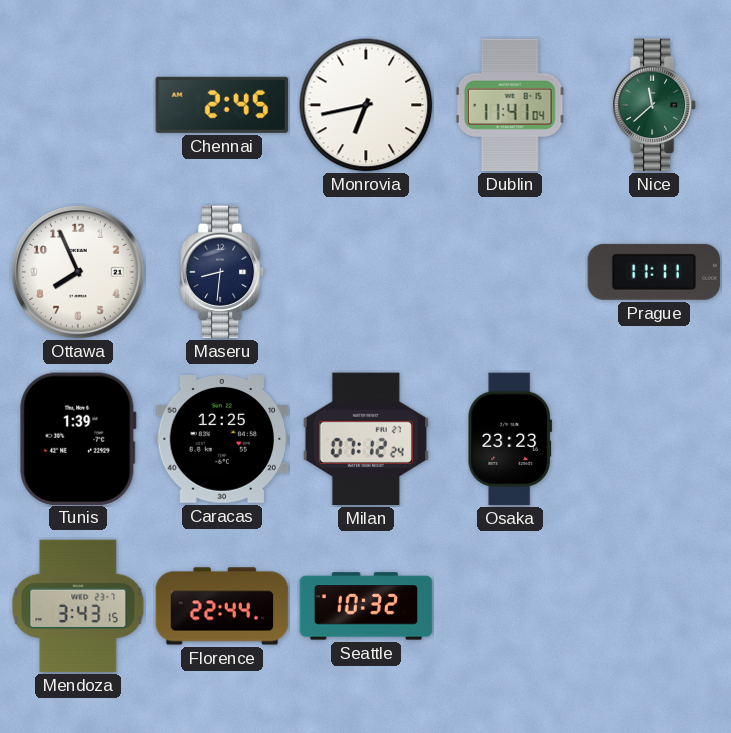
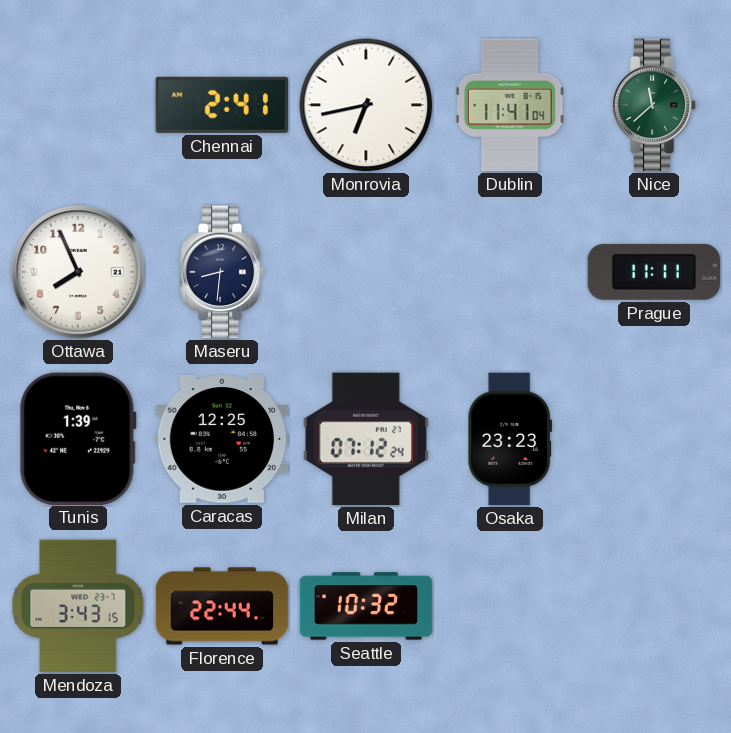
Chennai: 2:45 -> 2:41 (222, 105)
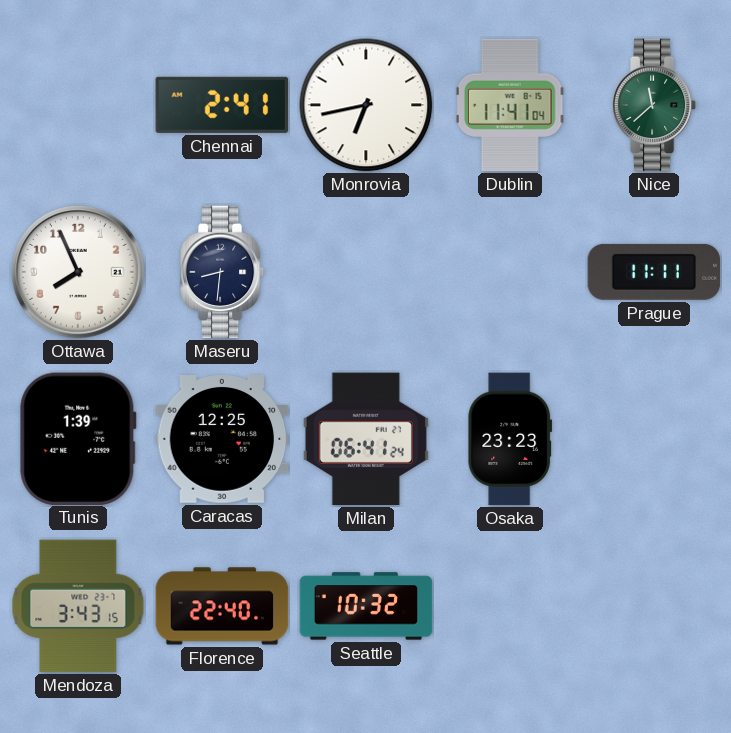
Milan: 07:12 -> 06:41 (366, 439)
Florence: 22:44 -> 22:40 (222, 606)
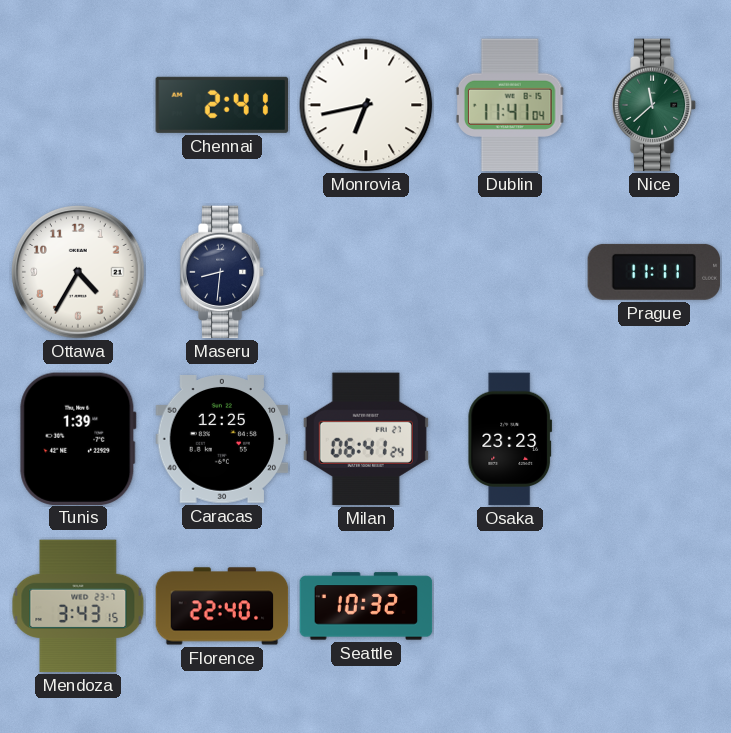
Ottawa: 7:56 -> 4:35 (78, 272)
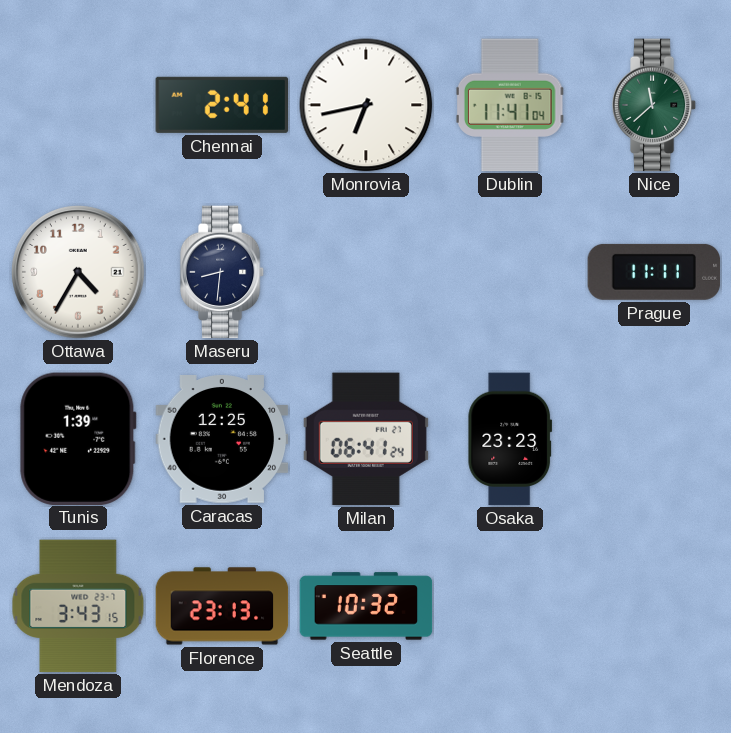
Florence: 22:40 -> 23:13 (222, 606)
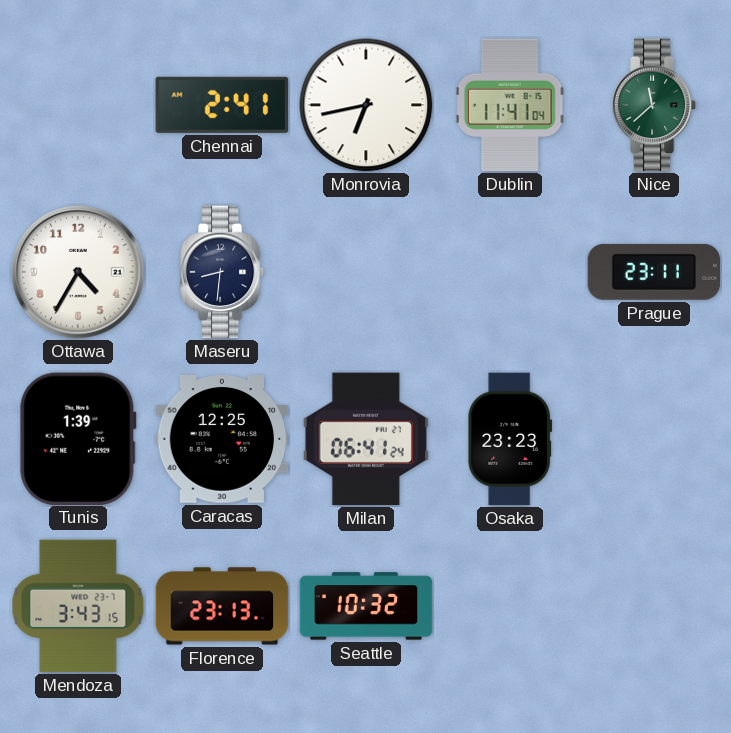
Prague: 11:11 -> 23:11 (654, 272)
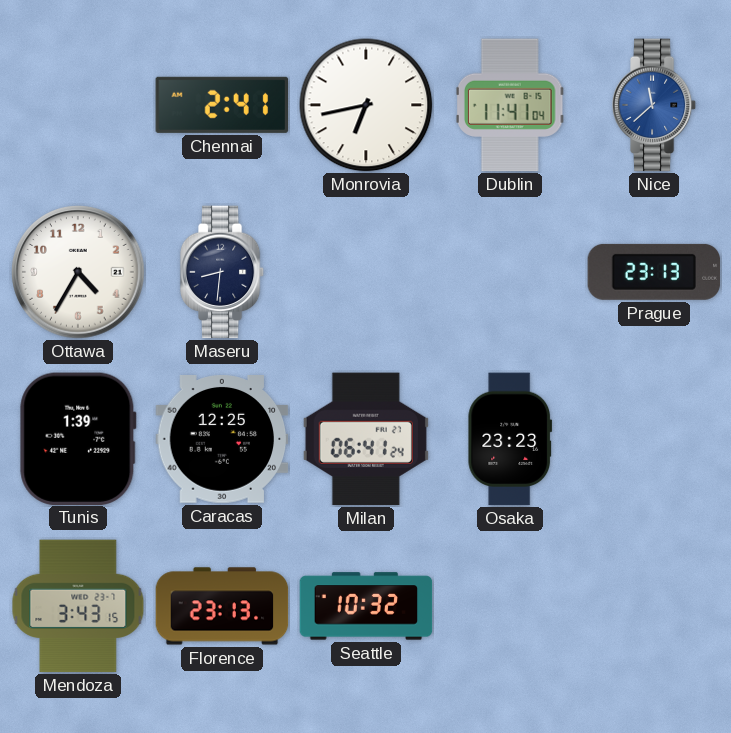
Nice dial: green -> blue (654, 105)
Prague: 23:11 -> 23:13 (654, 272)
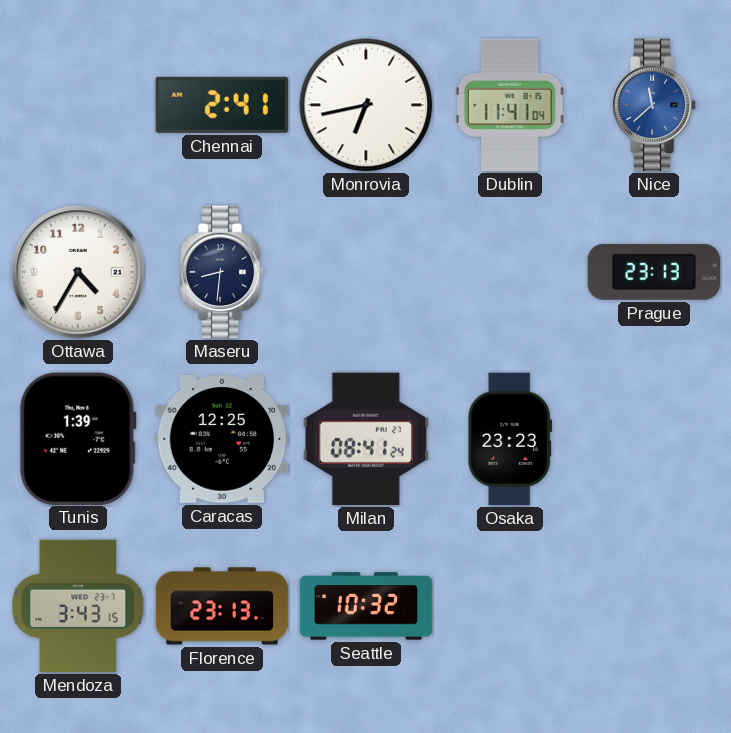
Milan: 06:41 -> 08:41 (366, 439)
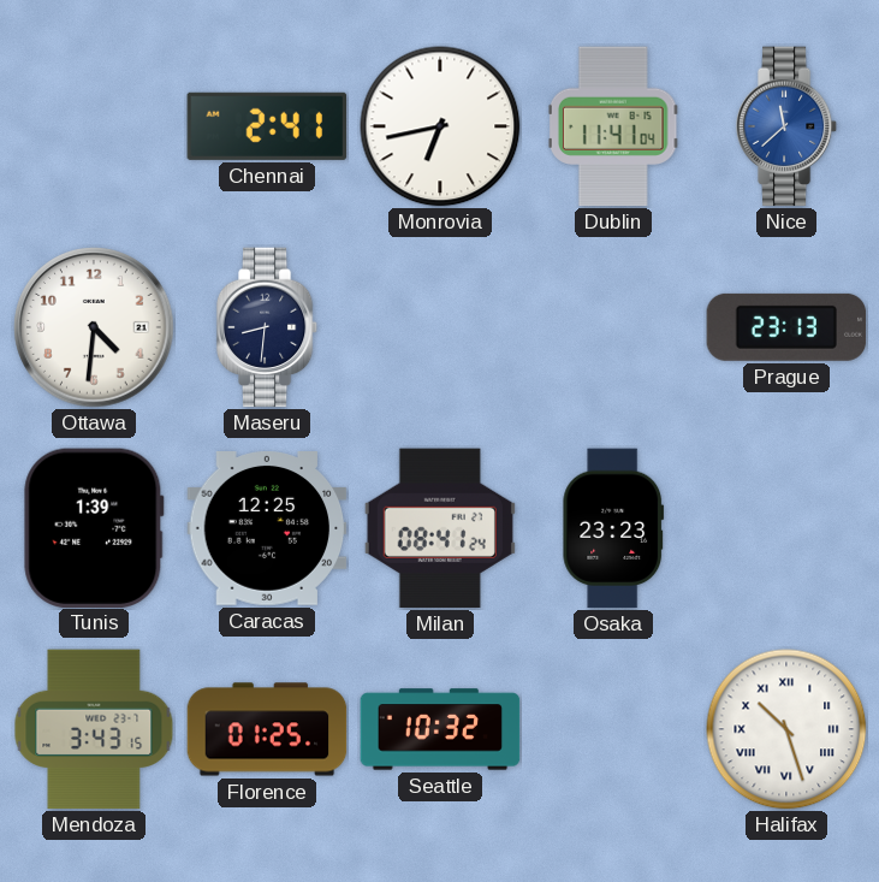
Ottawa: 4:35 -> 4:31 (94, 327)
Florence: 23:13 -> 01:25 (267, 729)
Halifax: none -> 10:27 (786, 729)
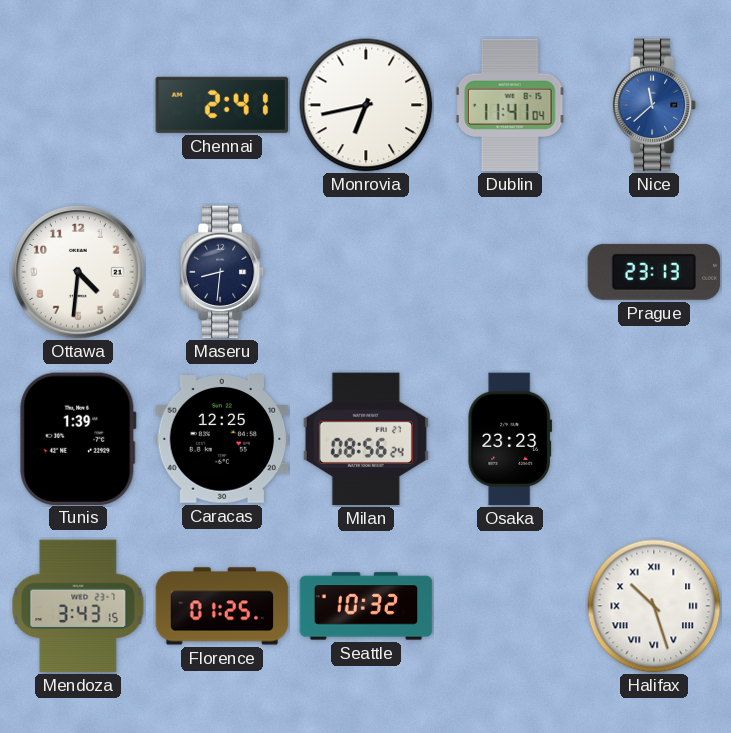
Milan: 08:41 -> 08:56 (366, 439)
